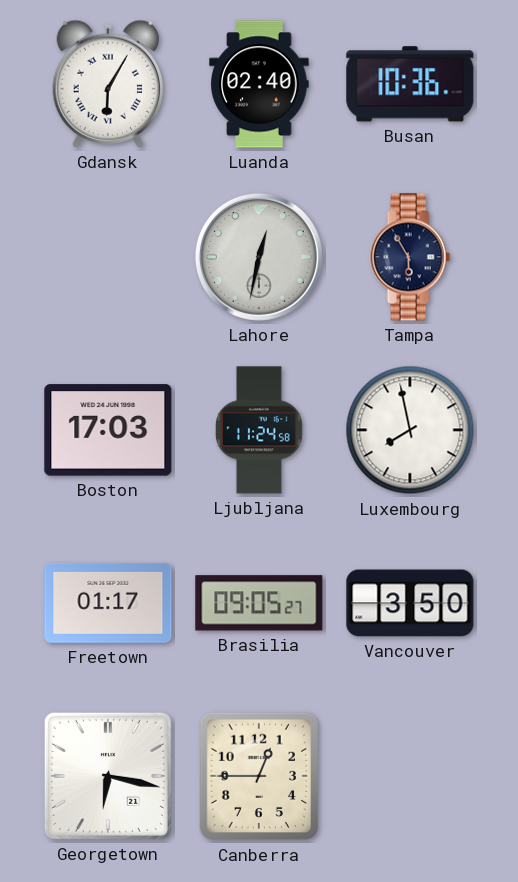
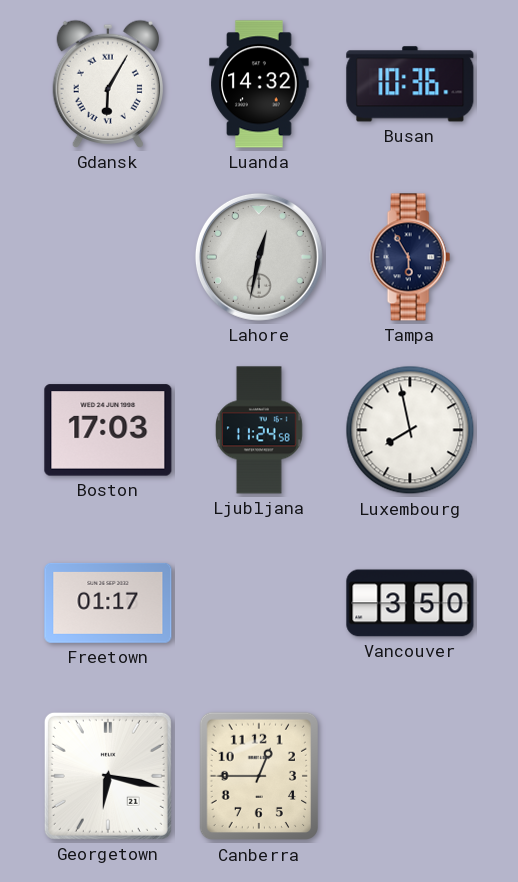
Luanda: 02:40 -> 14:32 (259, 84)
Brasilia: 09:05 -> none (259, 603)
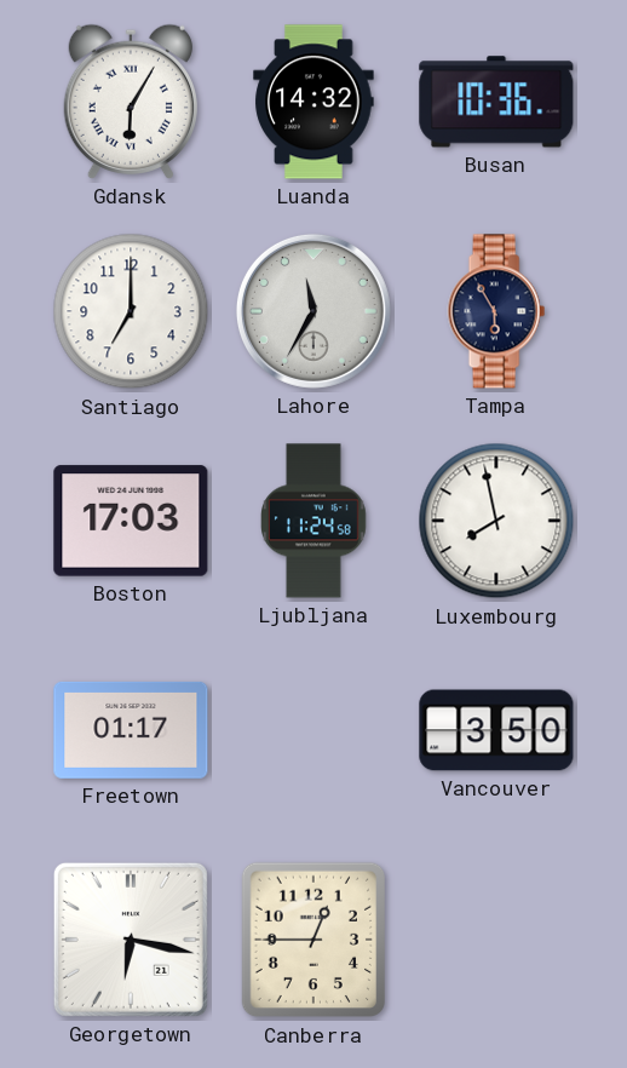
Santiago: none -> 7:00 (131, 311)
Lahore: 12:32 -> 11:35 (313, 311)
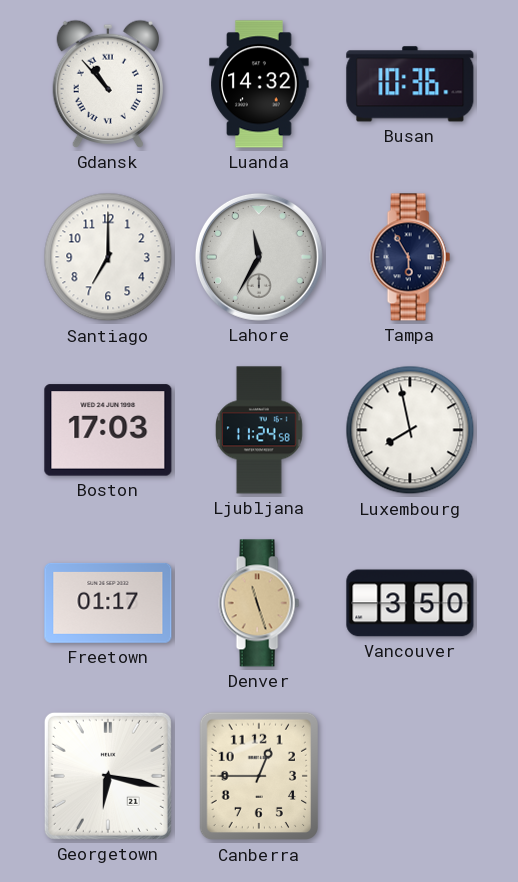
Gdansk: 6:05 -> 10:53 (108, 84)
Denver: none -> 11:27 (259, 603)
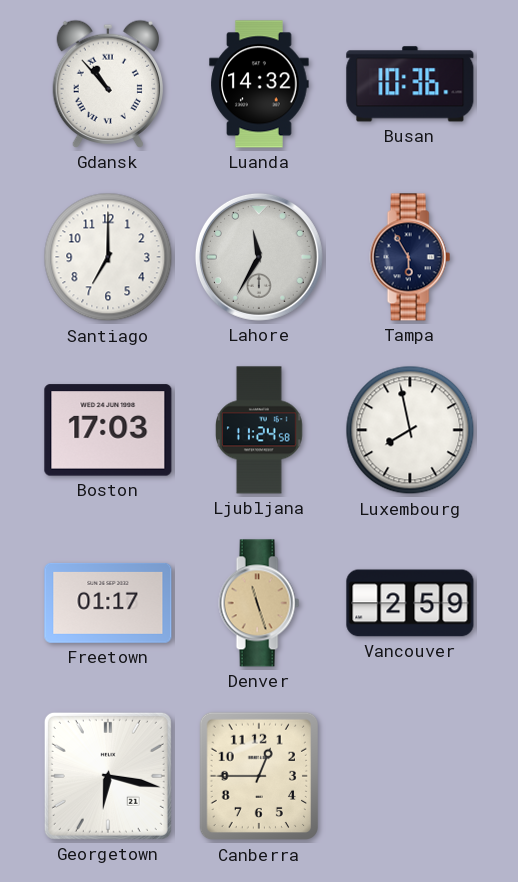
Vancouver: 3:50 -> 2:59 (410, 603)
